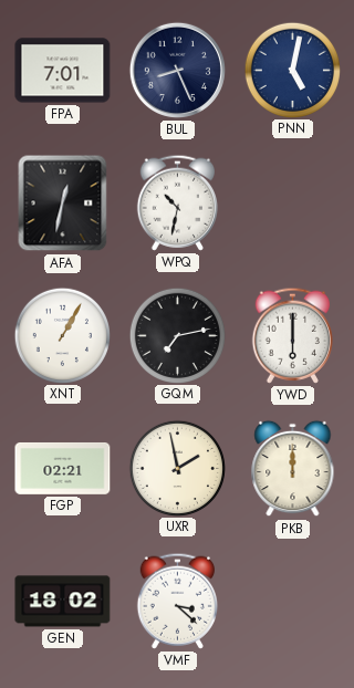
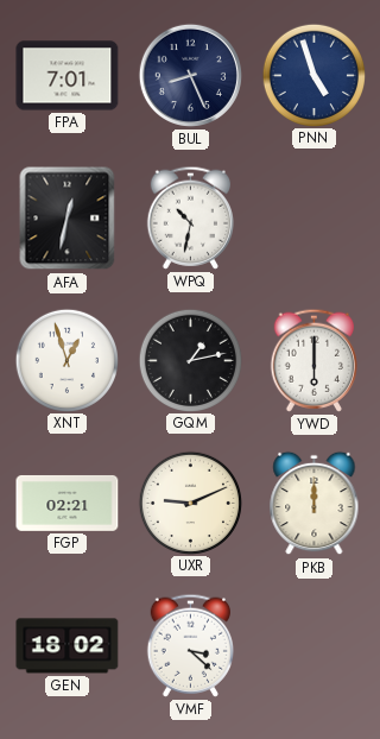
PNN: 5:02 -> 4:57 (313, 75)
XNT: 1:05 -> 12:57 (66, 360)
GQM: 7:13 -> 1:13 (190, 360)
UXR: 1:58 -> 9:11 (190, 503)
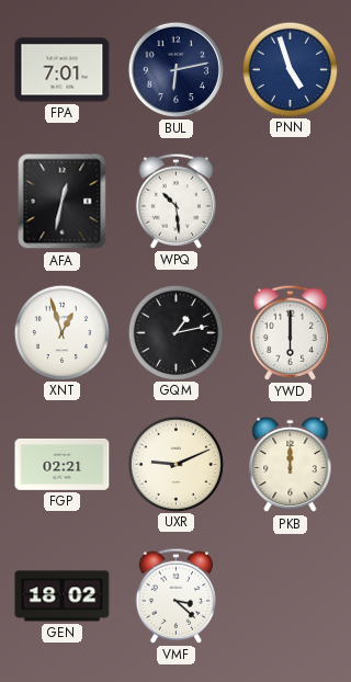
BUL: 8:26 -> 6:13 (175, 69)
WPQ: 10:32 -> 10:29 (175, 201)
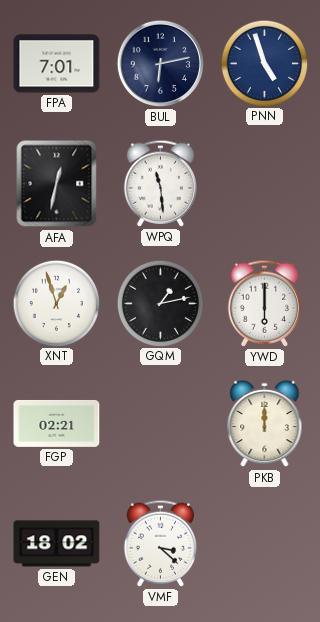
WPQ: 10:29 -> 11:29 (160, 183)
UXR: 9:11 -> none (175, 464)
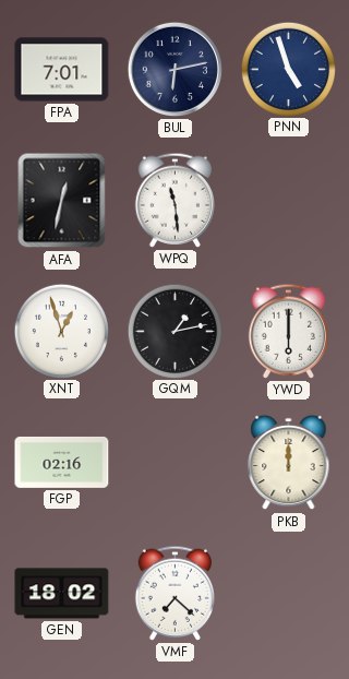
FGP: 02:21 -> 02:16 (62, 462)
VMF: 3:22 -> 7:22 (174, 593)
